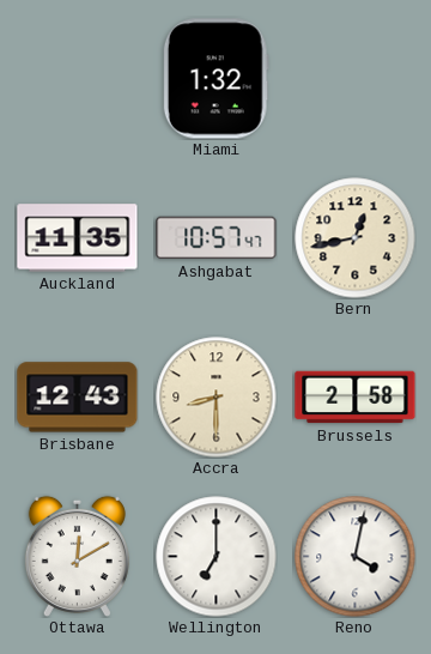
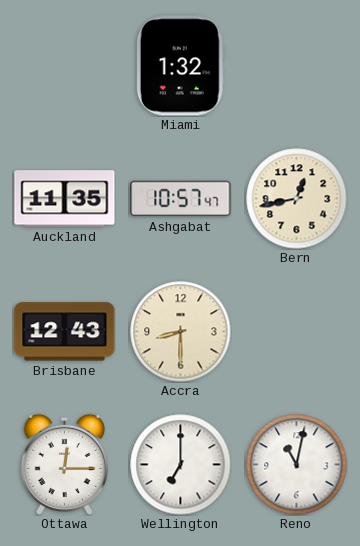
Brussels: 2:58 -> none (356, 398)
Ottawa: 12:10 -> 12:15 (64, 464)
Reno: 4:02 -> 11:02 (297, 465)
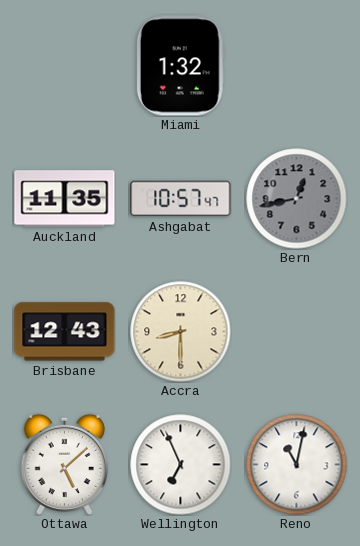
Bern dial: cream -> grey (297, 199)
Ottawa: 12:15 -> 5:08 (64, 464)
Wellington: 7:00 -> 6:56 (181, 465)
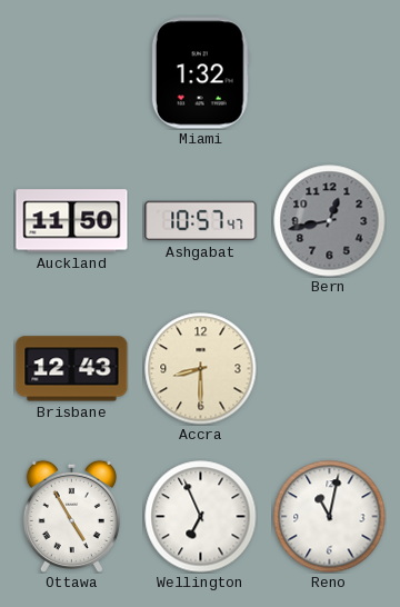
Auckland: 11:35 -> 11:50 (72, 221)
Ottawa: 5:08 -> 4:55 (71, 516)
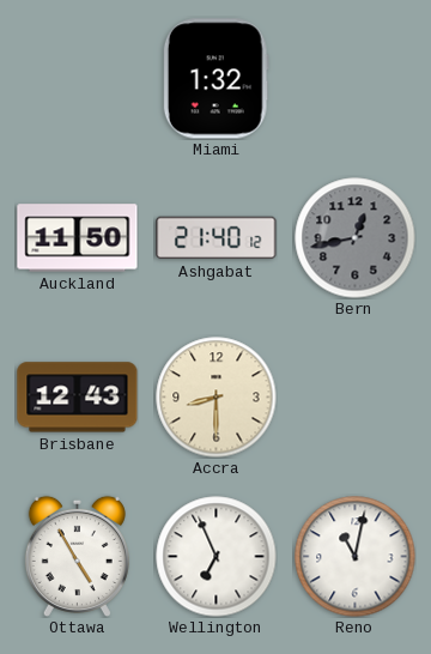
Ashgabat: 10:57 -> 21:40 (217, 238)
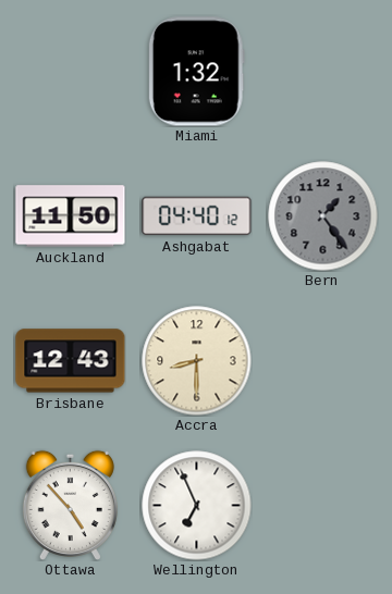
Ashgabat: 21:40 -> 04:40 (197, 216)
Bern: 12:43 -> 1:24 (323, 216)
Ottawa: 4:55 -> 4:53 (70, 505)
Reno: 11:02 -> none (356, 557)
